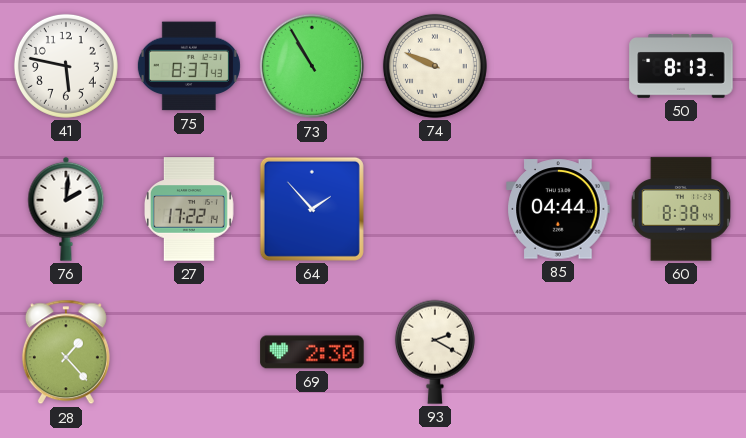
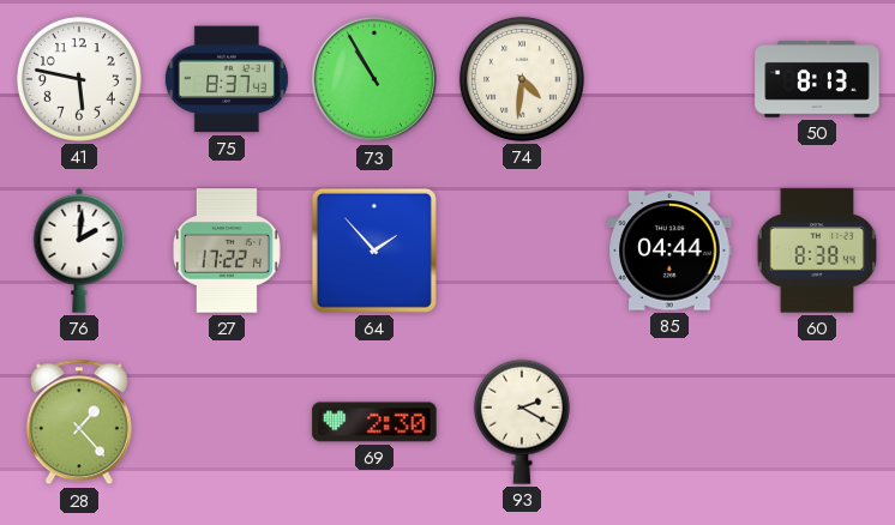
74: 9:49 -> 4:31 (522, 79)
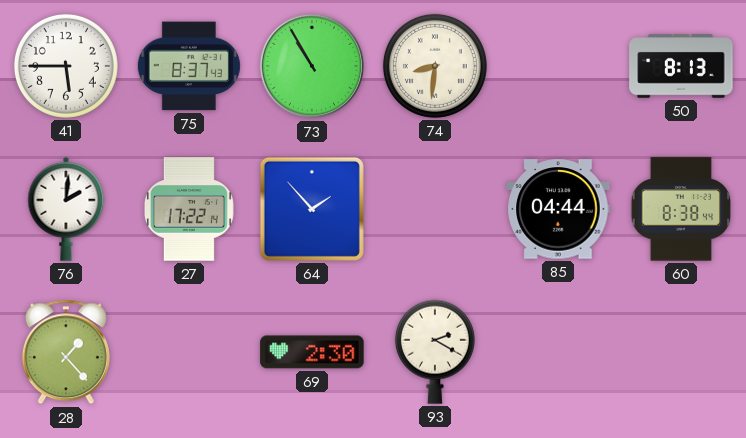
41: 5:47 -> 5:45 (66, 66)
74: 4:31 -> 8:31 (435, 66)
